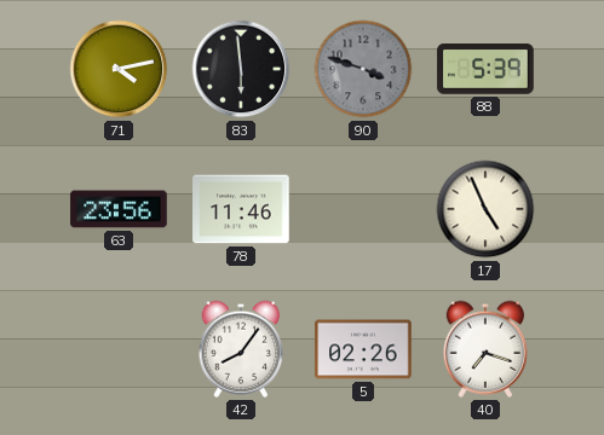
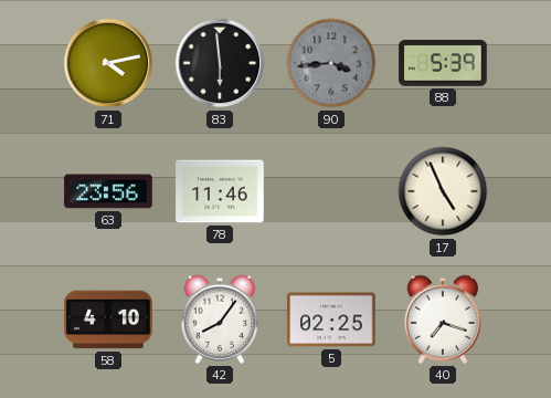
90: 3:48 -> 3:44 (331, 63)
58: none -> 4:10 (108, 320)
5: 02:26 -> 02:25 (331, 320)
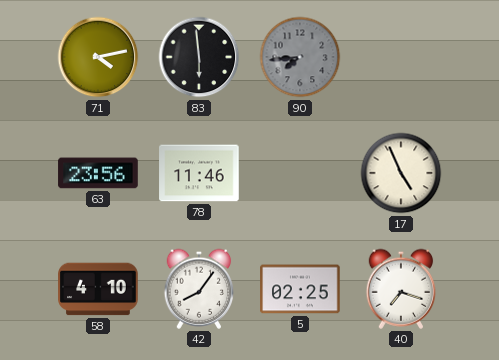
90: 3:44 -> 7:44 (300, 57)
88: 5:39 -> none (443, 63)
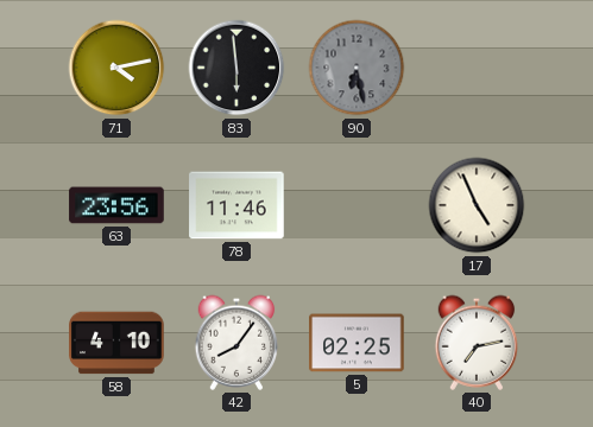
90: 7:44 -> 6:28 (357, 68)
40: 7:18 -> 7:13 (477, 343)
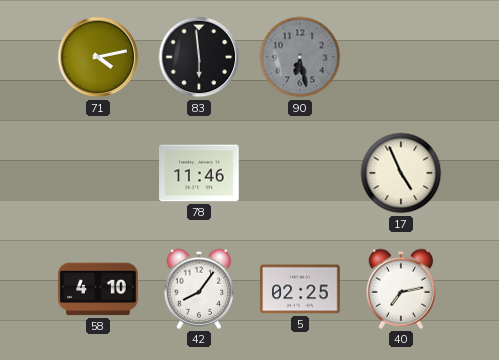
63: 23:56 -> none (116, 205)
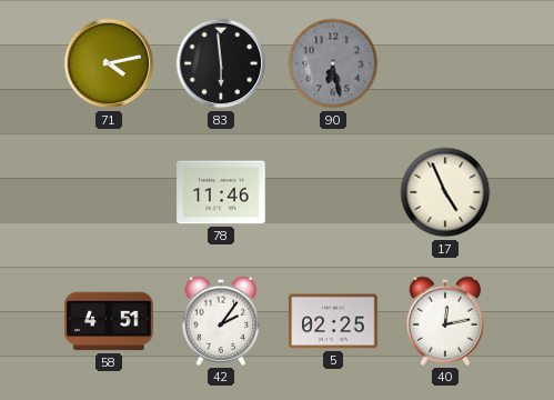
58: 4:10 -> 4:51 (109, 321)
42: 8:06 -> 2:06 (221, 321)
40: 7:13 -> 12:13 (445, 321)
